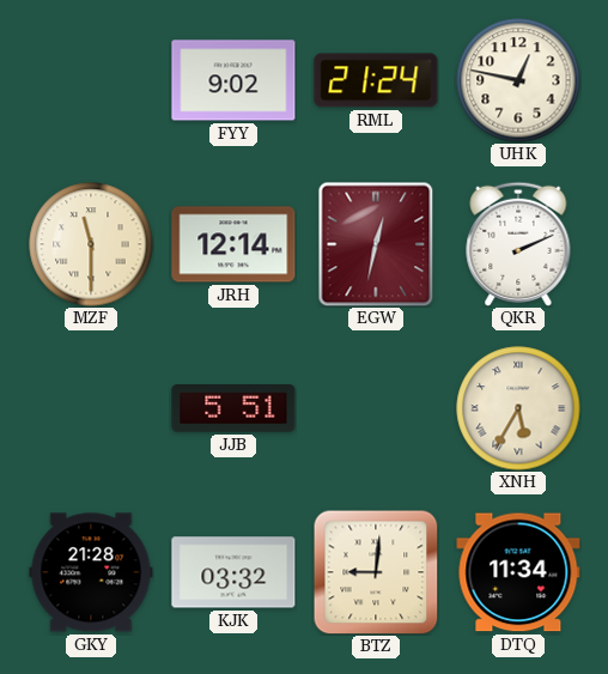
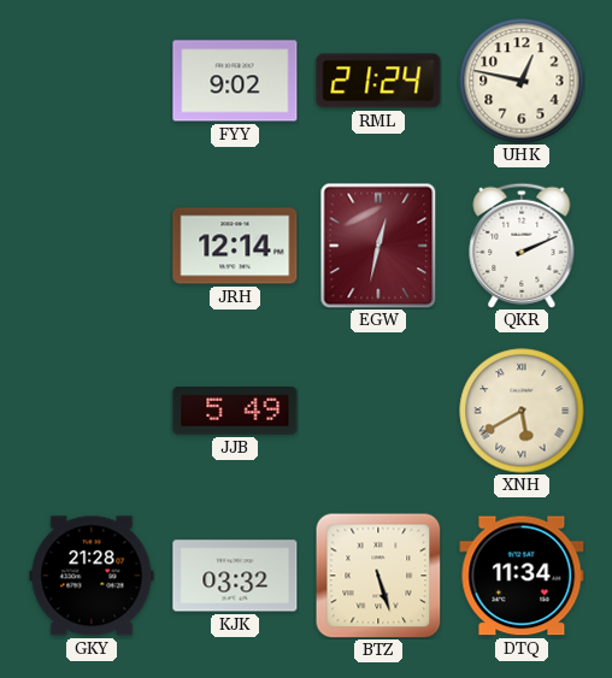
MZF: 11:30 -> none (91, 244)
JJB: 5:51 -> 5:49 (235, 411)
XNH: 5:35 -> 5:40 (522, 411)
BTZ: 9:01 -> 5:27 (378, 576)
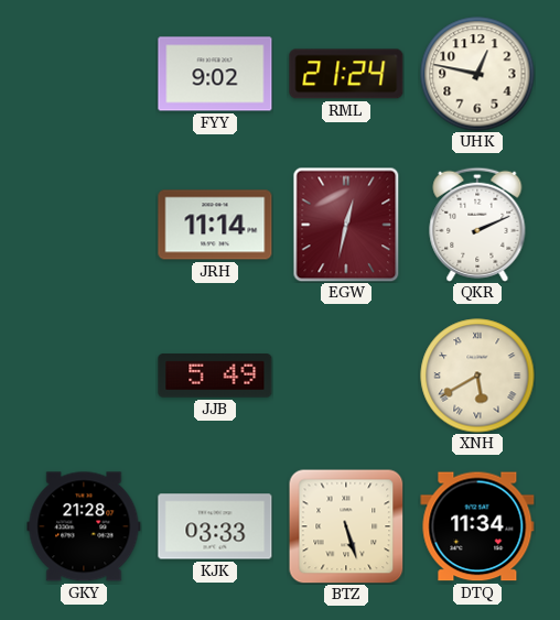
JRH: 12:14 -> 11:14 (215, 225)
KJK: 03:32 -> 03:33 (215, 526)
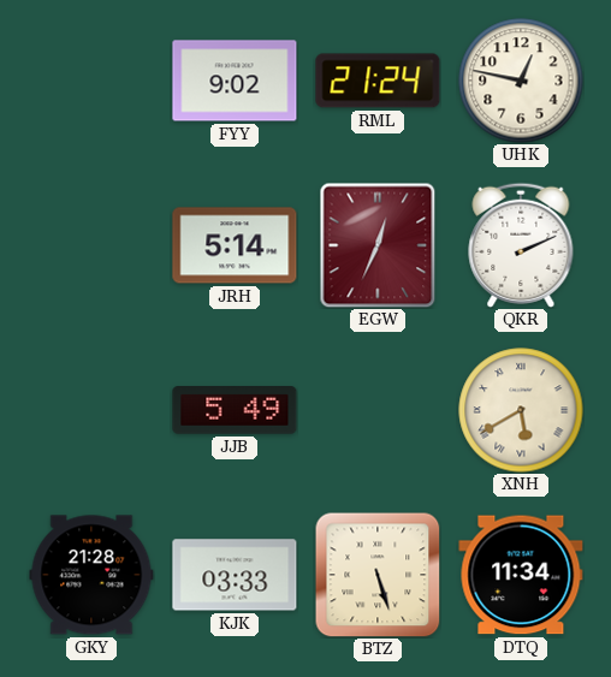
JRH: 11:14 -> 5:14 (235, 245)
EGW: 12:32 -> 12:34 (378, 245)
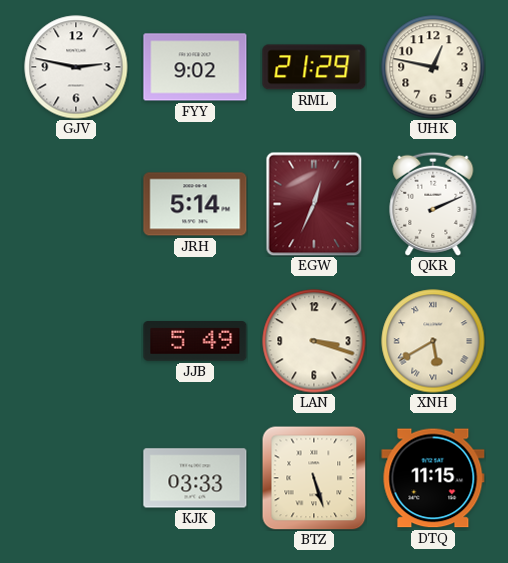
GJV: none -> 2:47 (76, 67)
RML: 21:24 -> 21:29 (314, 67)
LAN: none -> 3:18 (314, 341)
GKY: 21:28 -> none (91, 575)
DTQ: 11:34 -> 11:15 (433, 478)
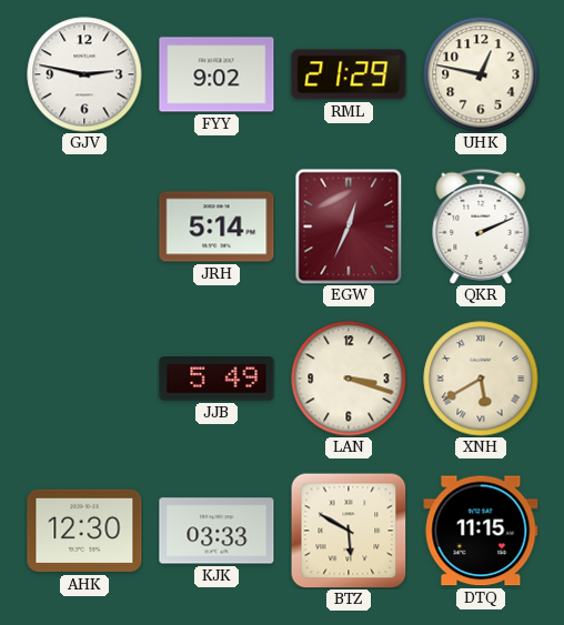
AHK: none -> 12:30 (84, 531)
BTZ: 5:27 -> 5:50 (349, 531)
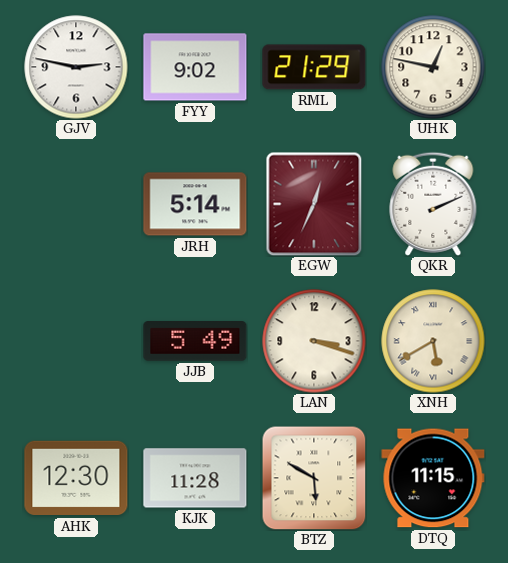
KJK: 03:33 -> 11:28 (195, 478)
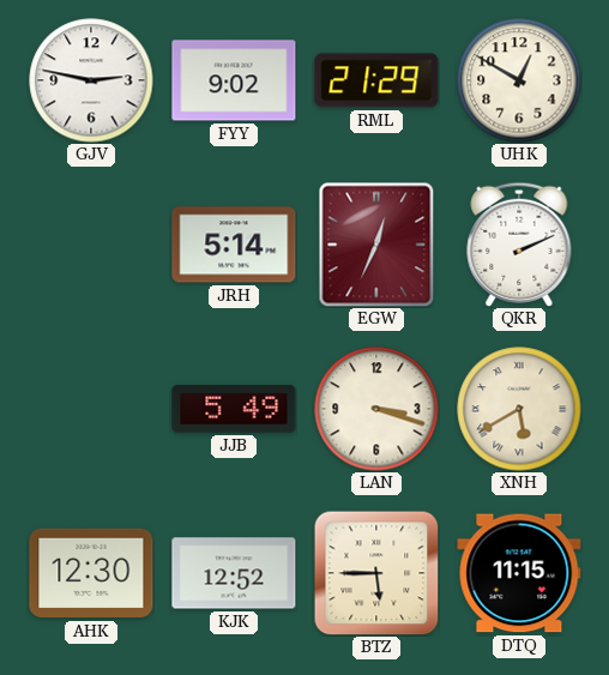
UHK: 12:47 -> 12:50 (519, 80)
KJK: 11:28 -> 12:52 (234, 573)
BTZ: 5:50 -> 5:45 (376, 573)
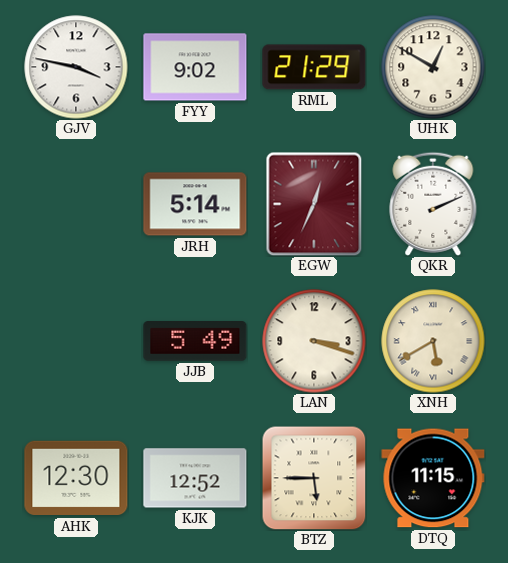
GJV: 2:47 -> 3:47 (76, 67)
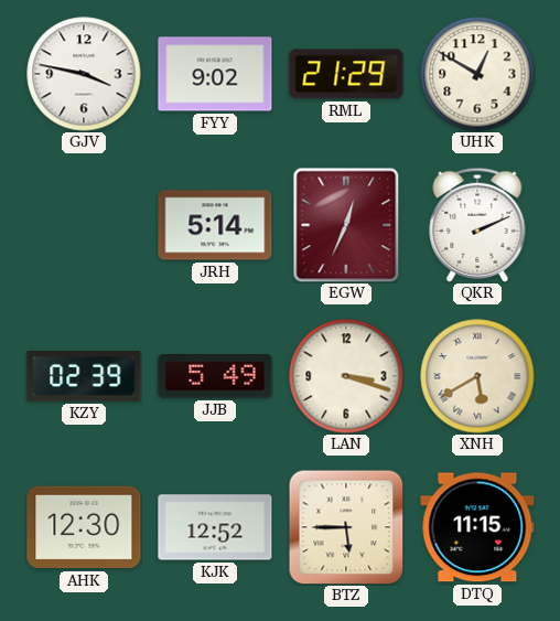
KZY: none -> 02:39 (84, 376)
